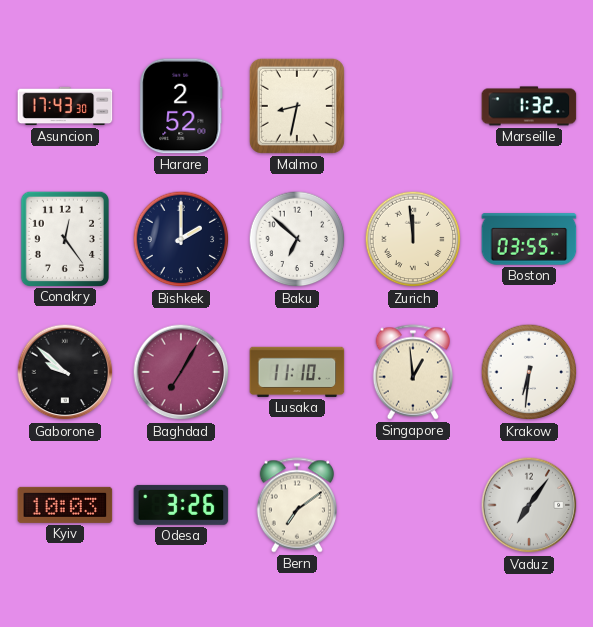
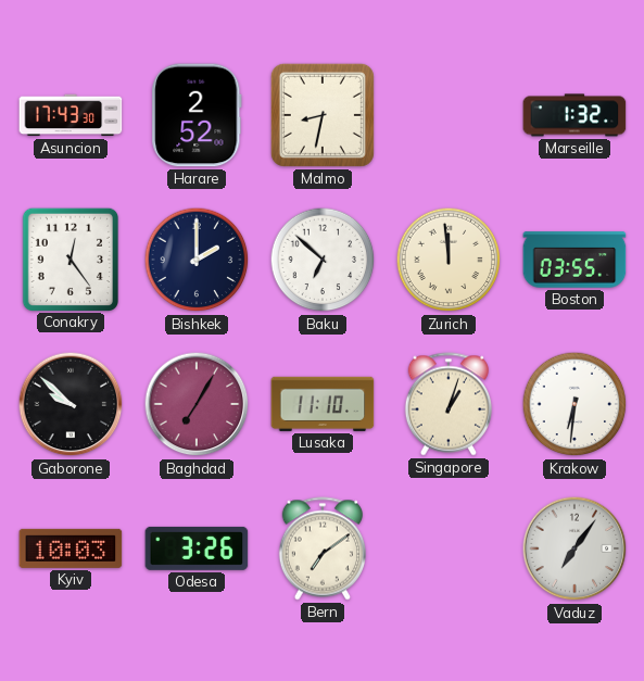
Singapore: 12:59 -> 1:03 (447, 404)
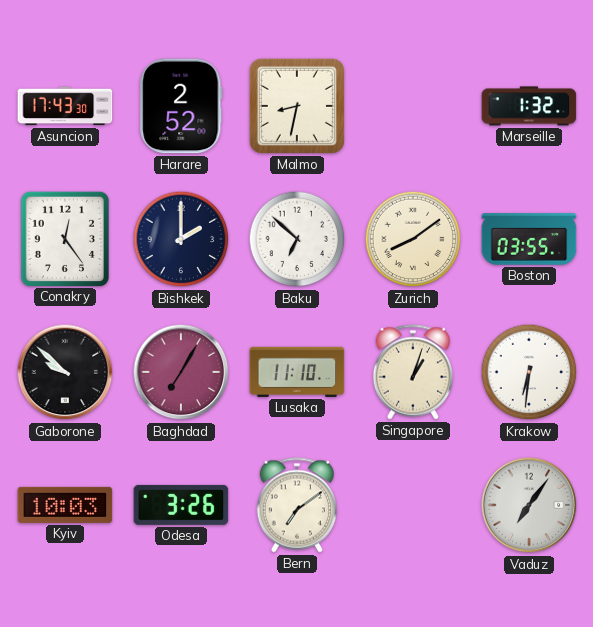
Zurich: 11:59 -> 8:09 (413, 239)
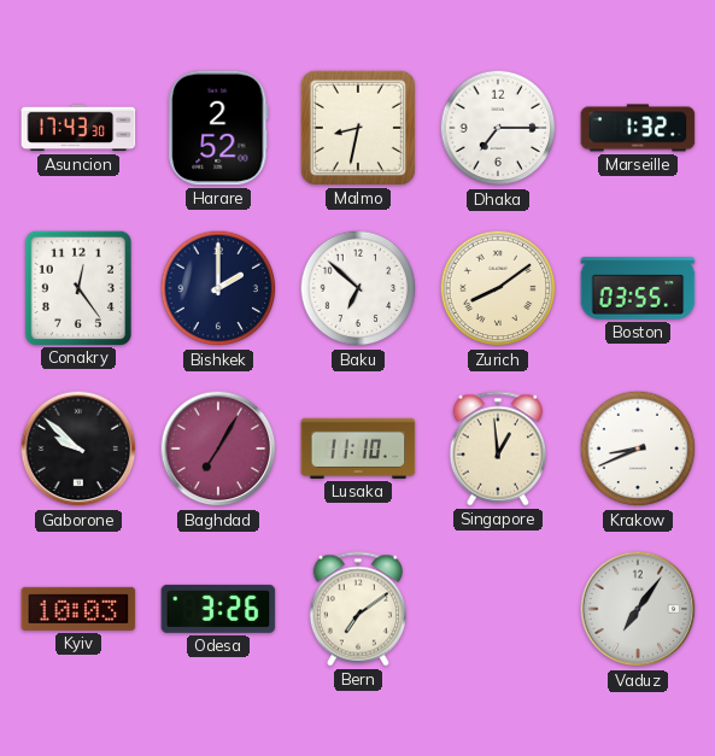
Dhaka: none -> 7:15 (498, 128)
Singapore: 1:03 -> 12:59 (497, 449)
Krakow: 6:31 -> 8:41 (638, 449)
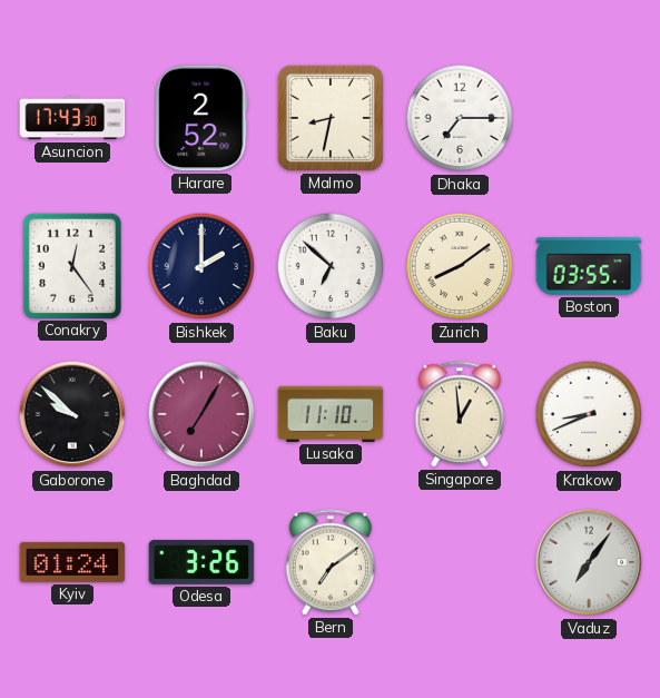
Marseille: 1:32 -> none (638, 128)
Kyiv: 10:03 -> 01:24 (72, 562)
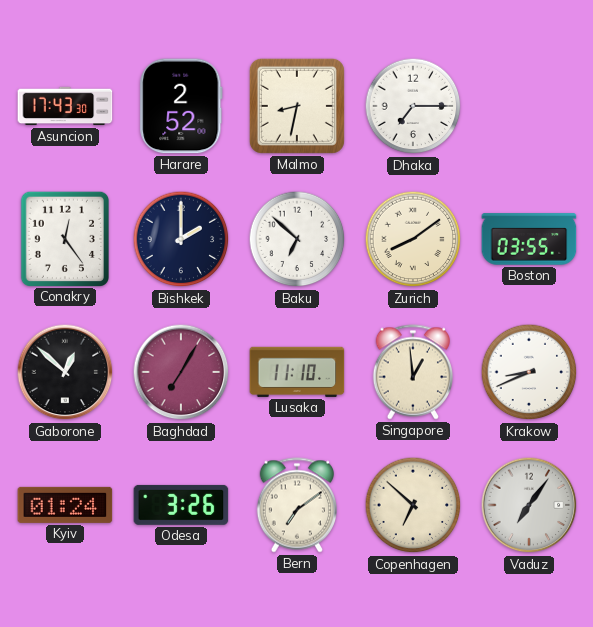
Gaborone: 9:52 -> 12:52 (65, 372)
Copenhagen: none -> 6:52 (413, 505)
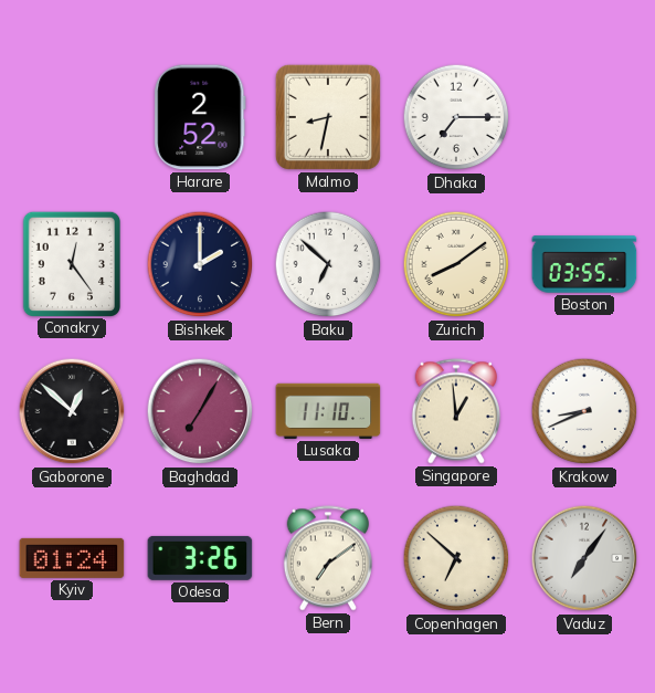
Asuncion: 17:43 -> none (65, 106)
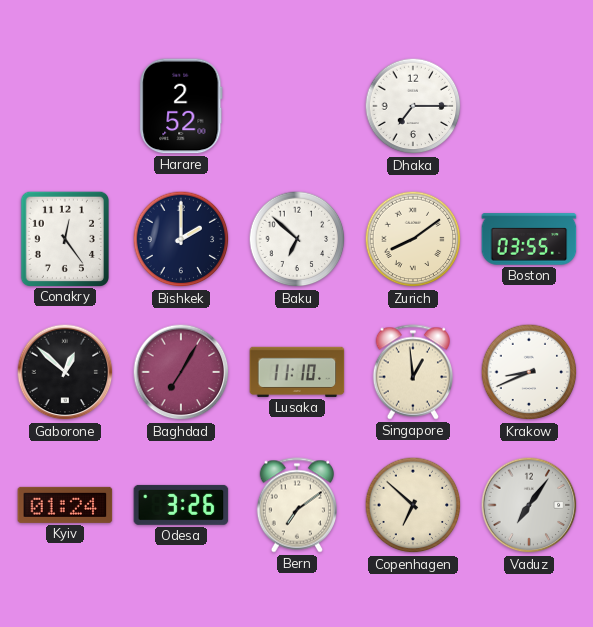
Malmo: 8:32 -> none (328, 117)
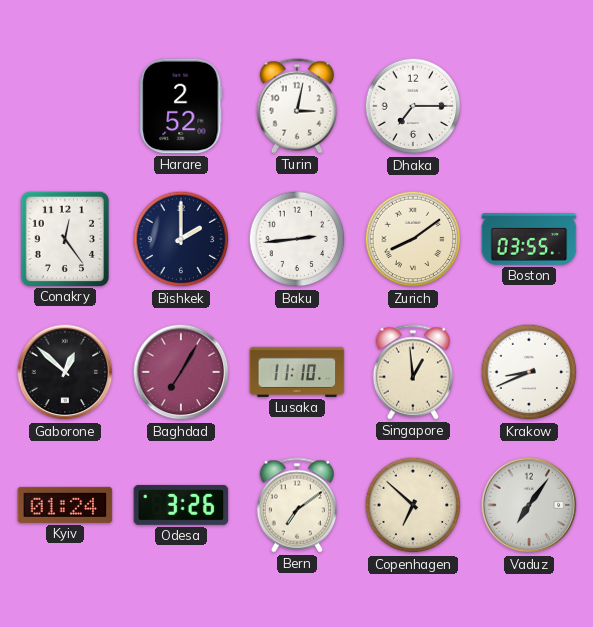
Turin: none -> 3:02 (296, 106)
Baku: 6:52 -> 2:44 (297, 239)
